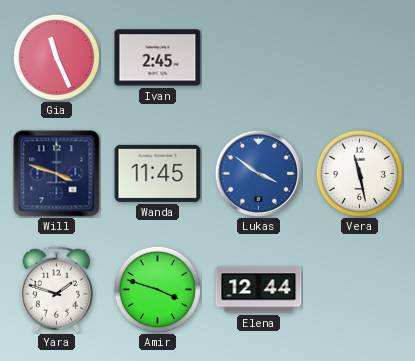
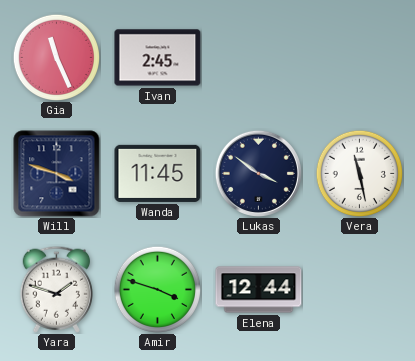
Lukas dial: blue -> navy (258, 173)
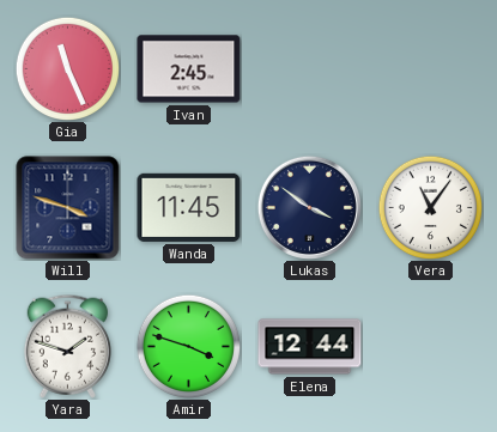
Vera: 11:28 -> 11:06 (430, 207)
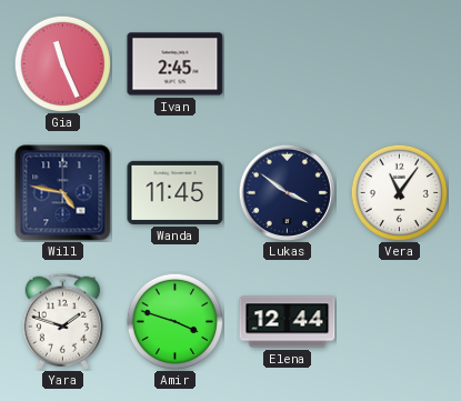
Will: 3:48 -> 4:47 (63, 193)
